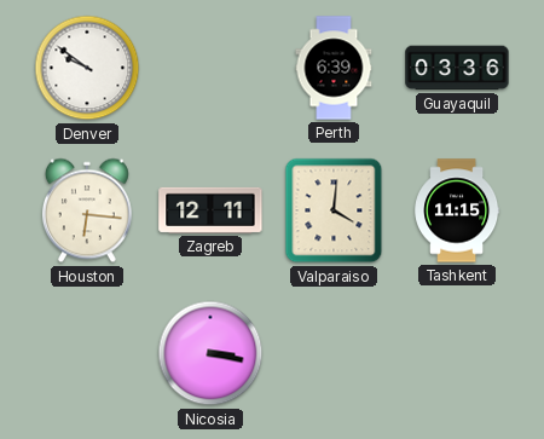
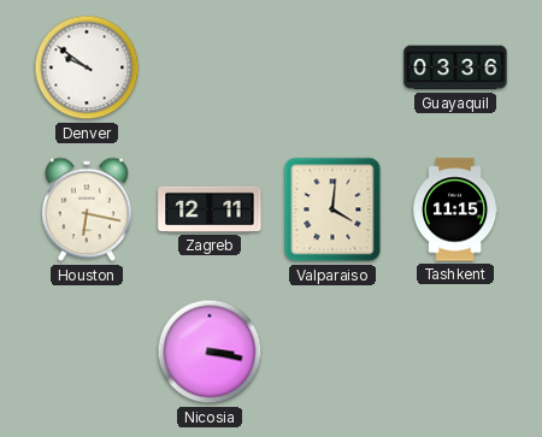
Perth: 6:39 -> none (334, 68)
Houston: 6:16 -> 6:17 (87, 209)
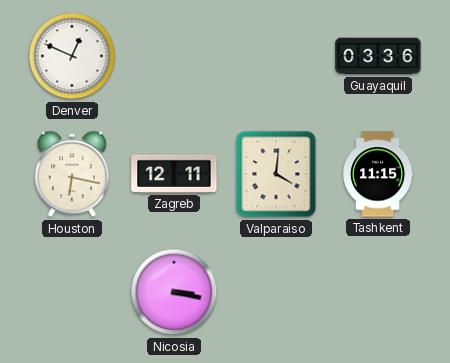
Denver: 9:51 -> 12:49 (72, 56)
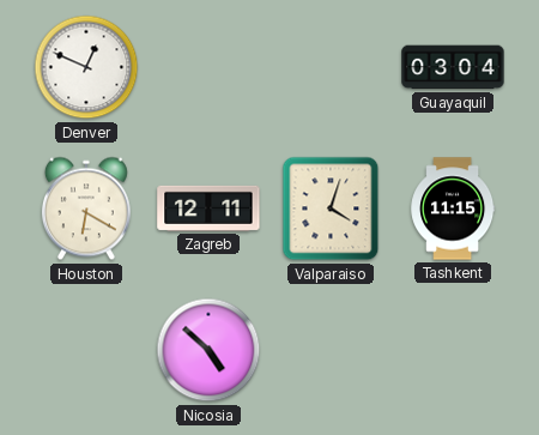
Guayaquil: 03:36 -> 03:04 (453, 67)
Houston: 6:17 -> 6:20 (86, 209)
Valparaiso: 4:01 -> 4:03 (331, 209)
Nicosia: 3:17 -> 4:52 (208, 350)
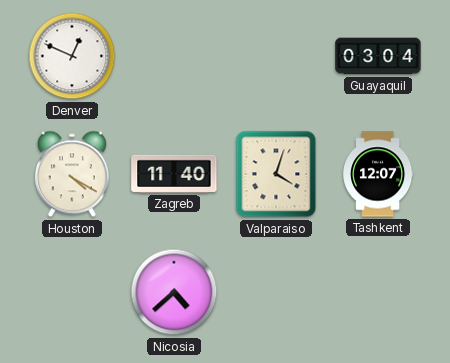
Houston: 6:20 -> 4:20 (72, 174)
Zagreb: 12:11 -> 11:40 (174, 174)
Tashkent: 11:15 -> 12:07 (378, 174)
Nicosia: 4:52 -> 4:38 (174, 292)
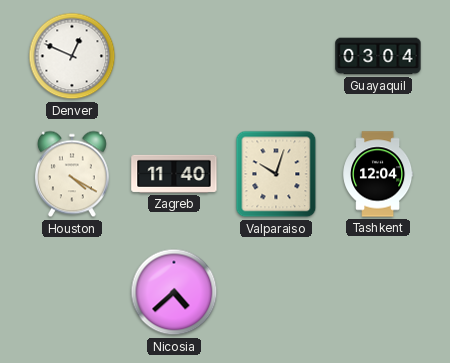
Valparaiso: 4:03 -> 10:03 (276, 174)
Tashkent: 12:07 -> 12:04 (378, 174)
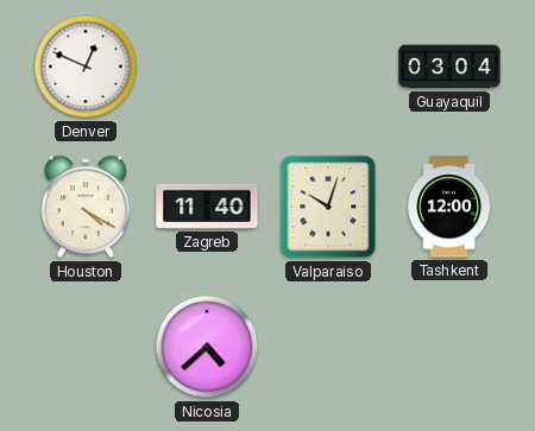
Tashkent: 12:04 -> 12:00 (449, 207)
